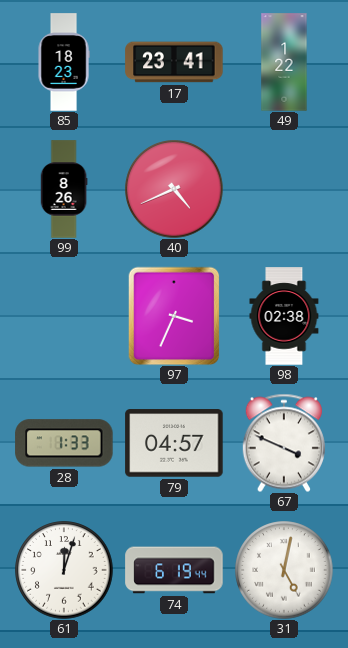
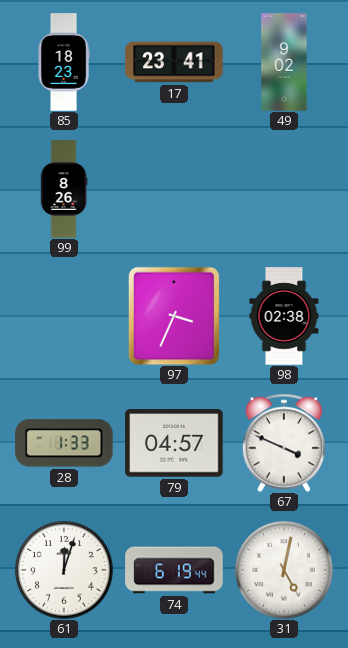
49: 1:22 -> 9:02 (284, 62)
40: 4:41 -> none (174, 189)
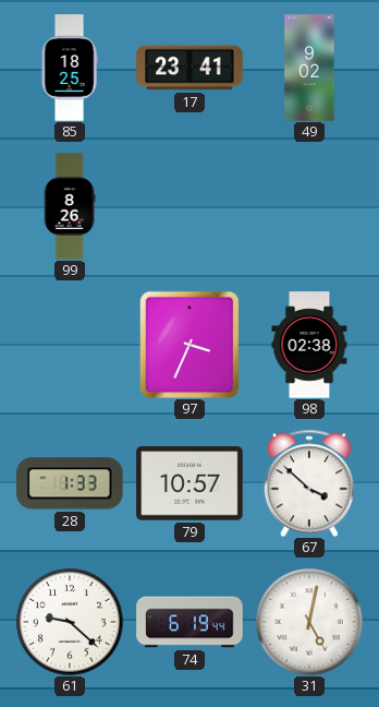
85: 18:23 -> 18:25 (70, 68)
79: 04:57 -> 10:57 (189, 483)
67: 3:49 -> 3:52 (309, 483)
61: 12:03 -> 9:22 (70, 622)
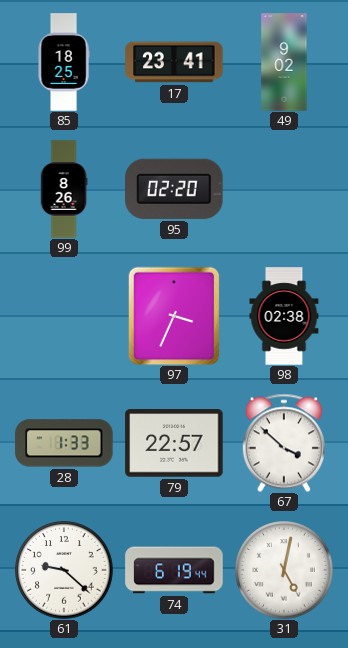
95: none -> 02:20 (174, 189)
79: 10:57 -> 22:57 (174, 443)
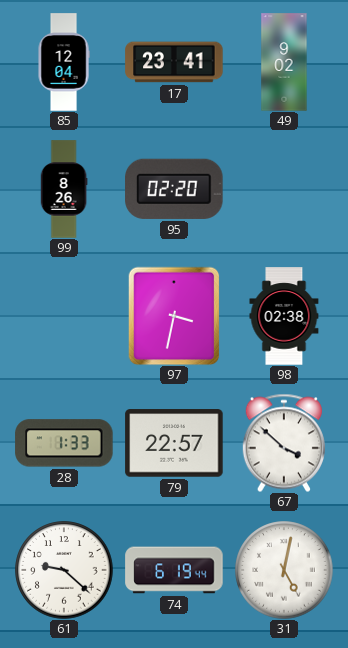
85: 18:25 -> 12:04 (64, 62)
97: 3:34 -> 3:32 (174, 316)
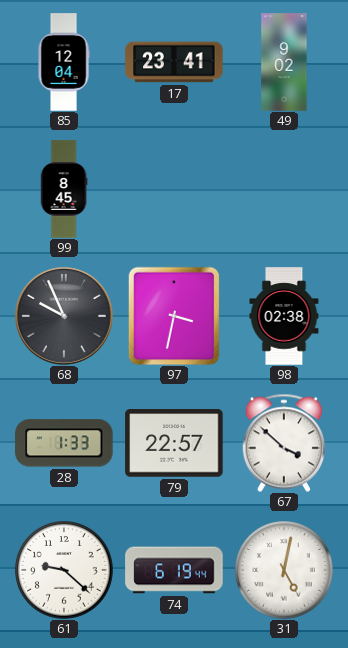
99: 8:26 -> 8:45 (64, 189)
95: 02:20 -> none (174, 189)
68: none -> 9:56 (64, 316)
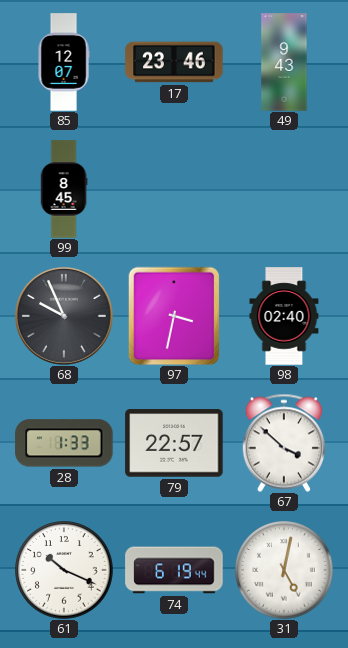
85: 12:04 -> 12:07 (64, 62)
17: 23:41 -> 23:46 (174, 62)
49: 9:02 -> 9:43 (284, 62)
98: 02:38 -> 02:40 (284, 316)
61: 9:22 -> 10:19 (64, 570)
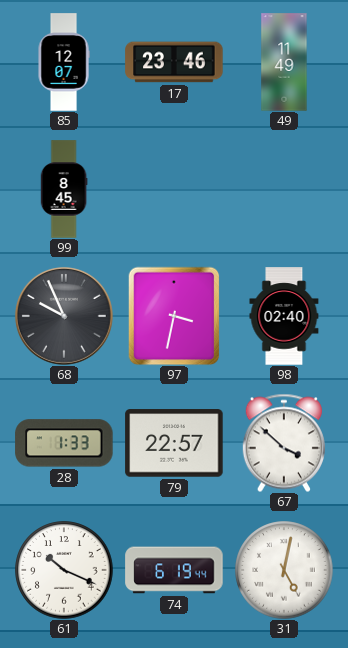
49: 9:43 -> 11:49 (284, 62)
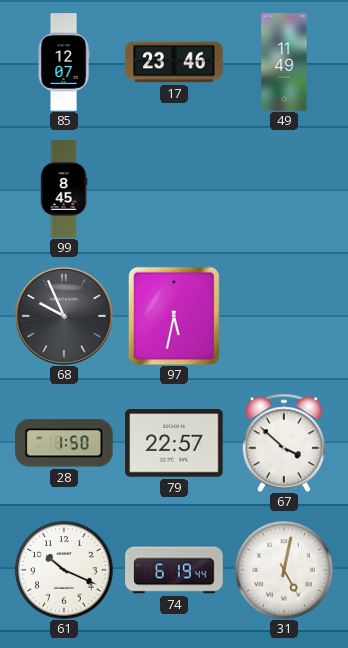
97: 3:32 -> 5:32 (174, 316)
98: 02:40 -> none (284, 316)
28: 1:33 -> 1:50 (64, 443)
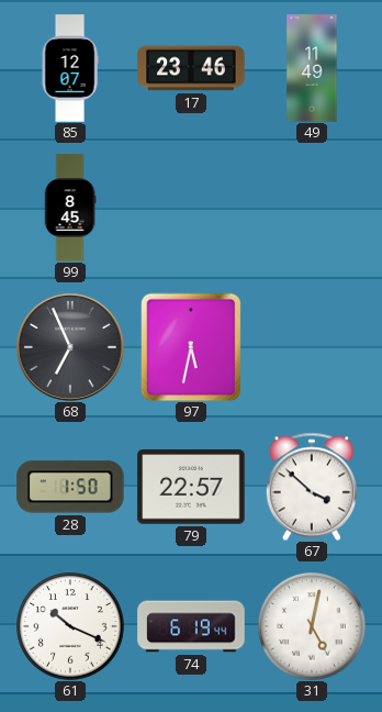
68: 9:56 -> 6:56 (70, 347)
